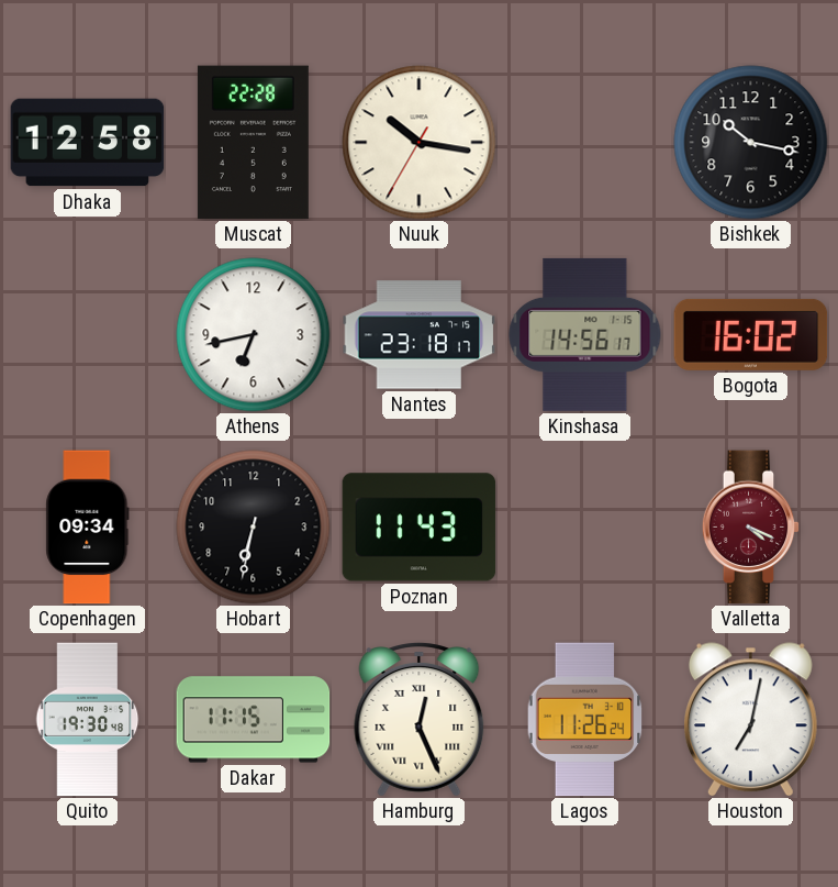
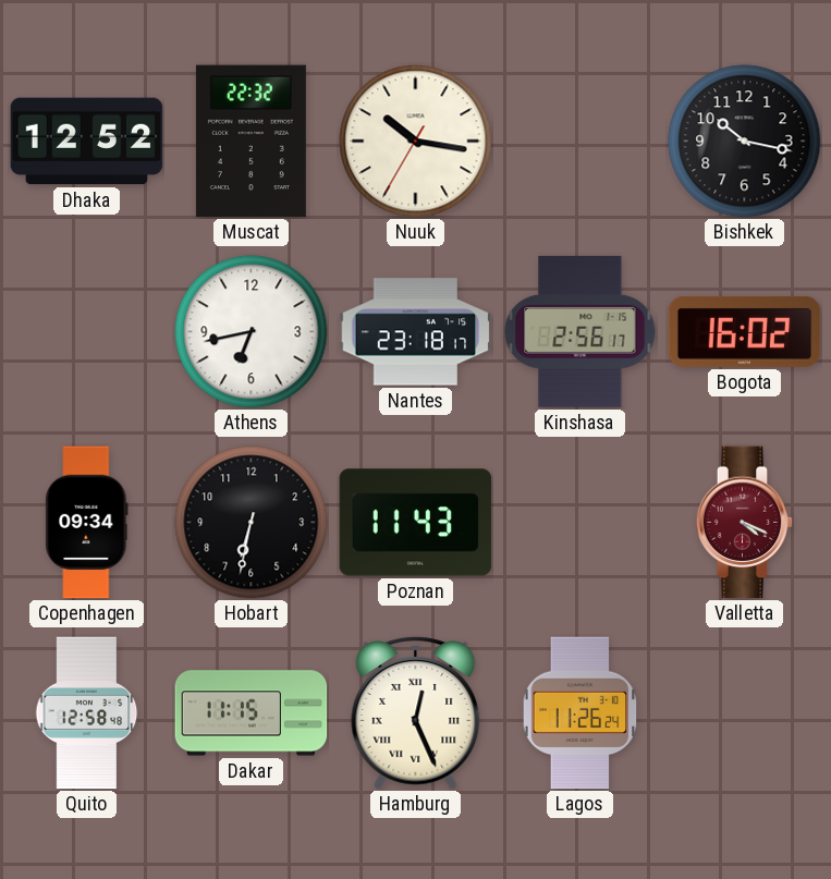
Dhaka: 12:58 -> 12:52 (87, 142)
Muscat: 22:28 -> 22:32 (250, 142)
Kinshasa: 14:56 -> 2:56 (581, 331)
Quito: 19:30 -> 12:58 (87, 713)
Houston: 7:02 -> none (750, 720)
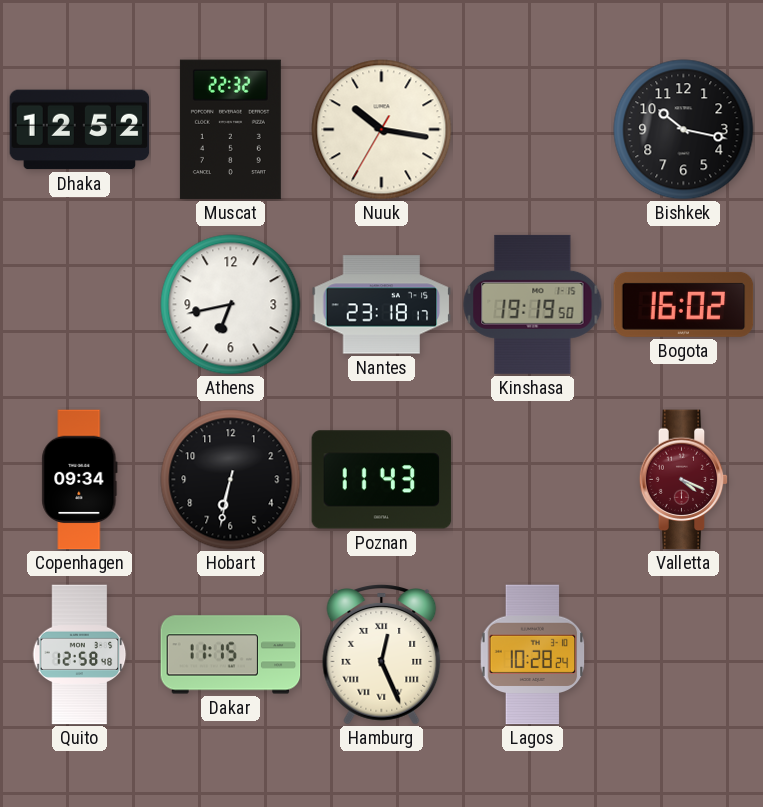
Kinshasa: 2:56 -> 19:19 (533, 304)
Lagos: 11:26 -> 10:28 (533, 655)
